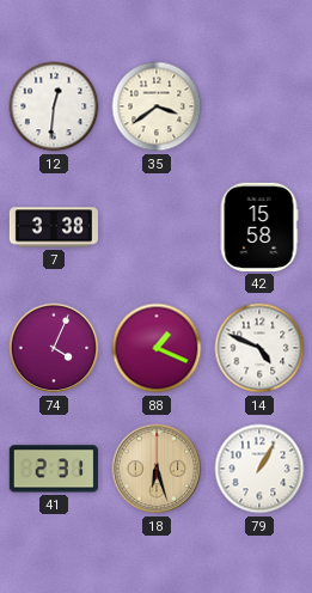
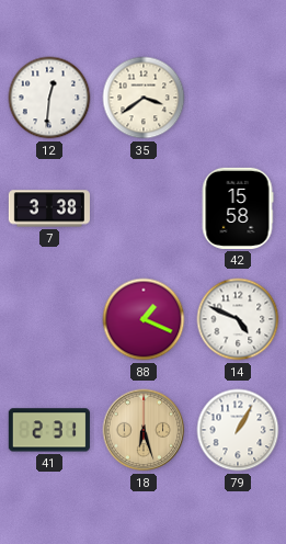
74: 4:04 -> none (54, 348)
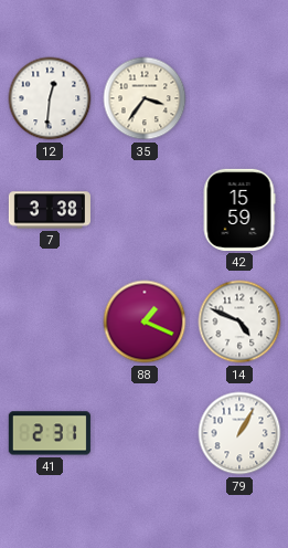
35: 3:39 -> 3:36 (145, 98)
42: 15:58 -> 15:59 (239, 210)
18: 6:27 -> none (144, 430)
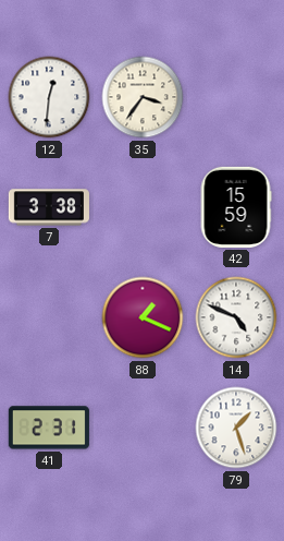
79: 1:05 -> 1:27 (236, 428)
